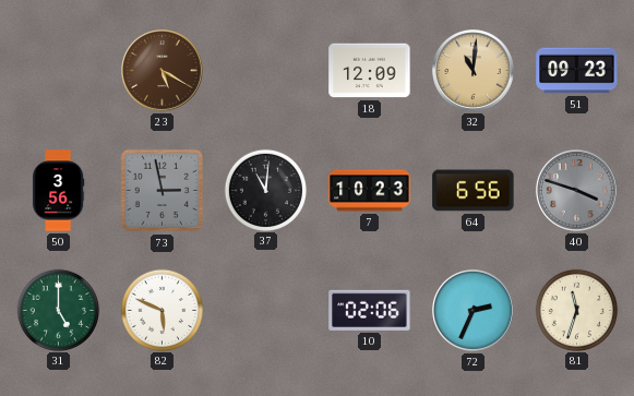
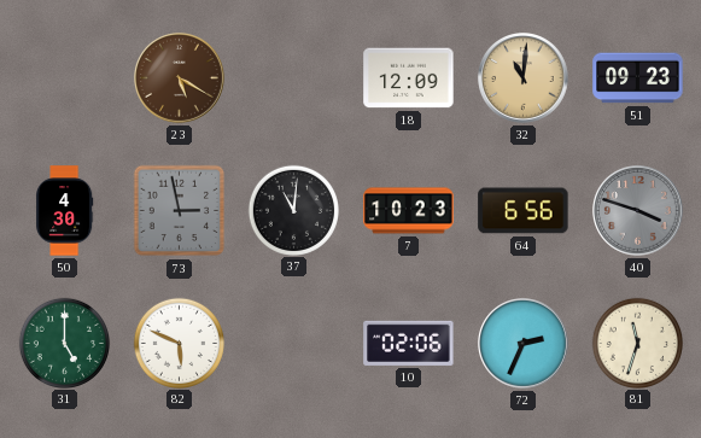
50: 3:56 -> 4:30 (65, 211)
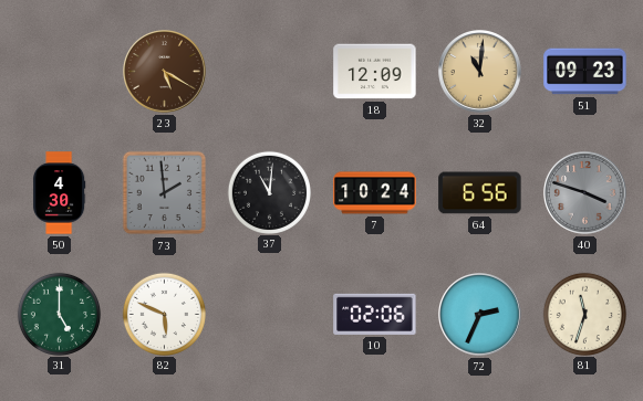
73: 2:58 -> 1:59 (165, 193)
7: 10:23 -> 10:24 (375, 193)
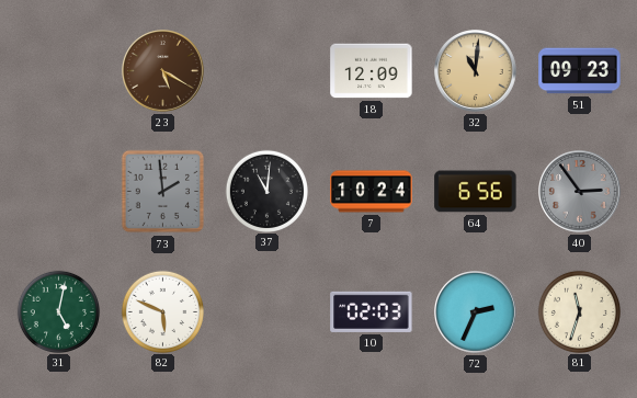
50: 4:30 -> none (60, 193)
40: 3:48 -> 2:54 (580, 192)
31: 5:00 -> 5:02 (58, 311)
10: 02:06 -> 02:03 (372, 311)
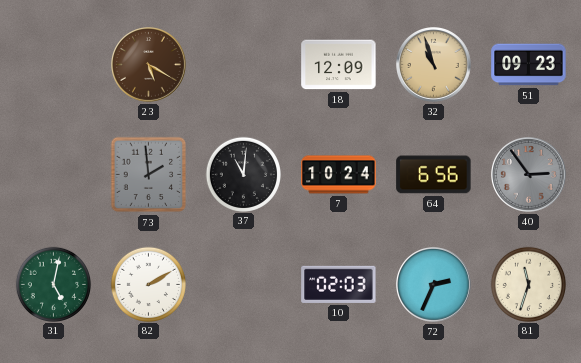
32: 11:01 -> 10:57 (434, 65)
82: 5:49 -> 2:10 (148, 284)
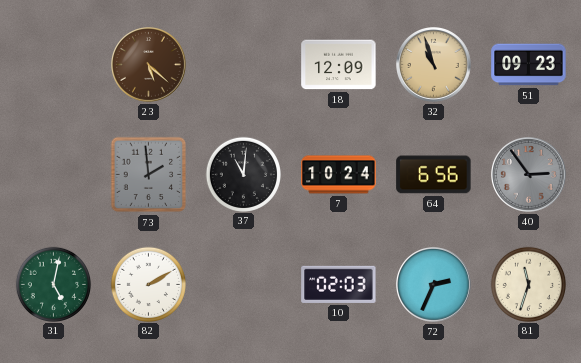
23: 5:20 -> 5:22 (149, 65)
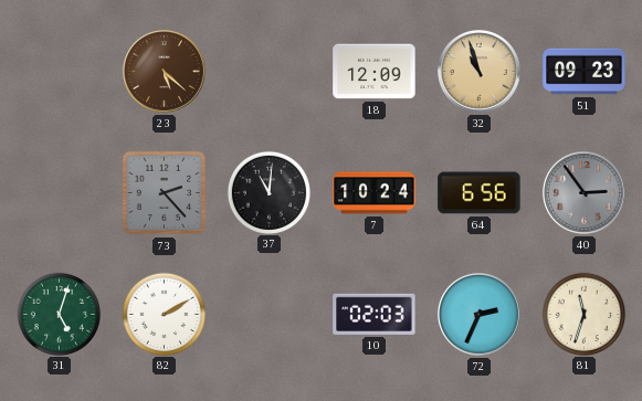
73: 1:59 -> 2:23 (165, 193)
31: 5:02 -> 5:03 (59, 314)
